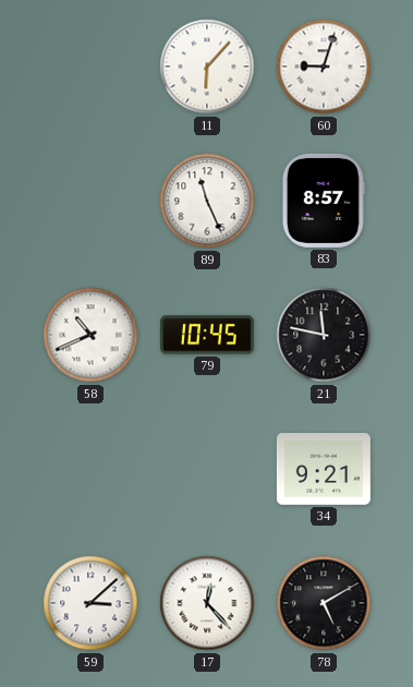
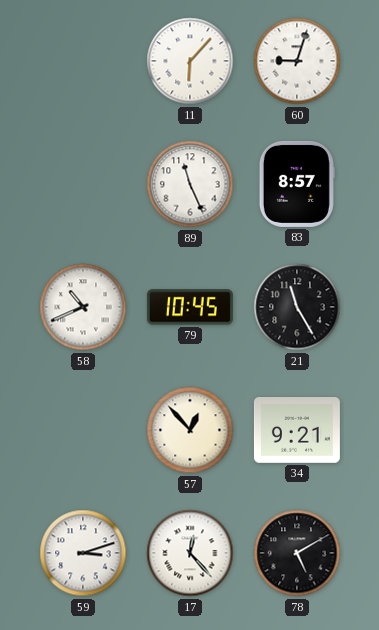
21: 11:47 -> 11:25 (297, 307)
57: none -> 12:53 (190, 430)
59: 3:08 -> 3:12 (83, 553)
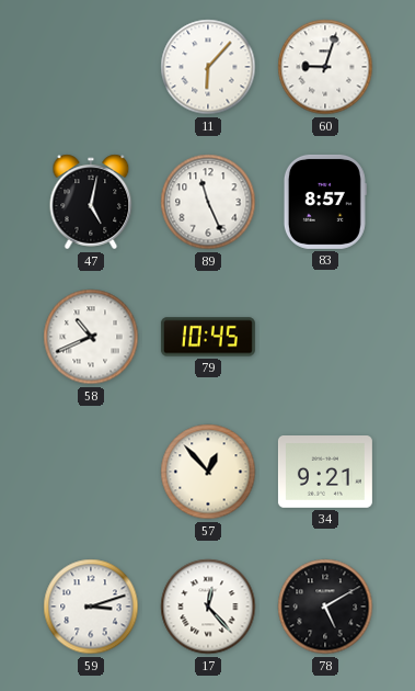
47: none -> 5:02 (91, 202)
21: 11:25 -> none (297, 307)
